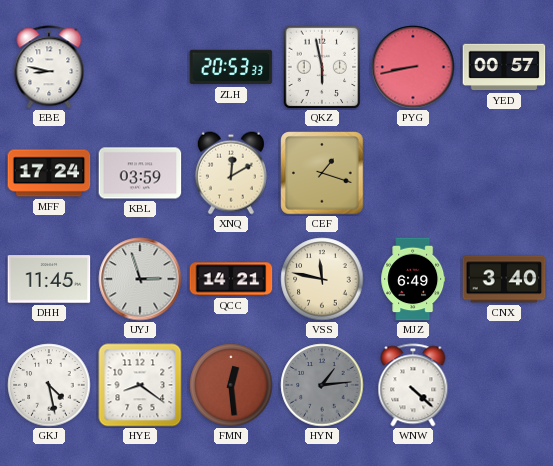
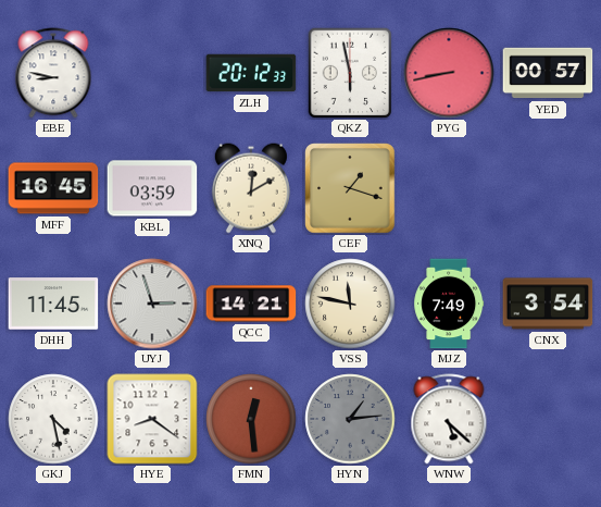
ZLH: 20:53 -> 20:12 (251, 73)
MFF: 17:24 -> 16:45 (53, 188)
MJZ: 6:49 -> 7:49 (449, 304)
CNX: 3:40 -> 3:54 (548, 304)
WNW: 4:22 -> 5:22 (449, 419)
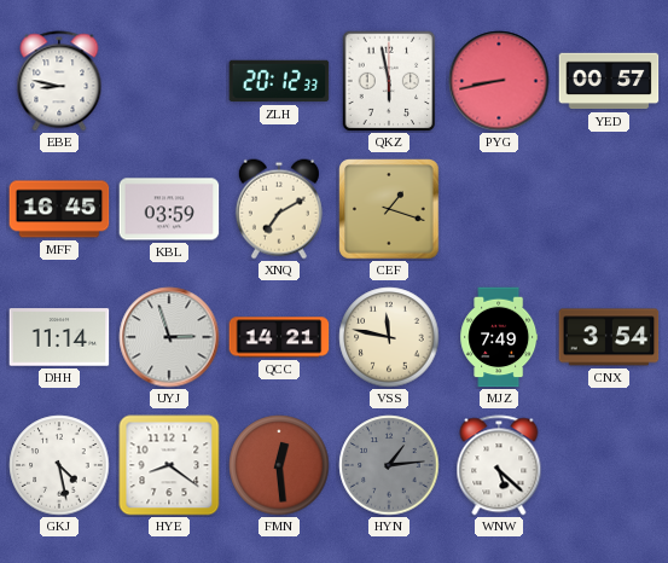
XNQ: 12:10 -> 7:10 (279, 209)
DHH: 11:45 -> 11:14 (59, 337)
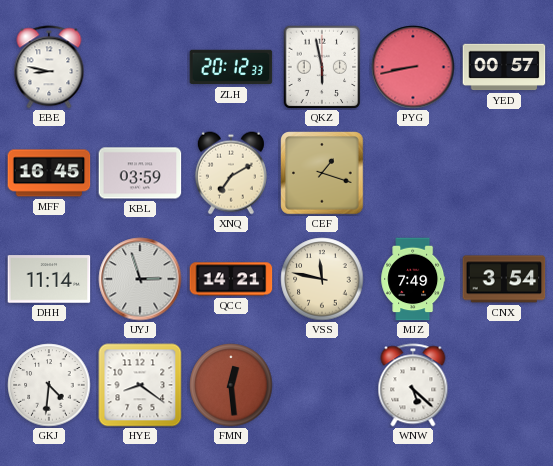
GKJ: 4:28 -> 4:31 (49, 385)
HYN: 1:14 -> none (389, 465)
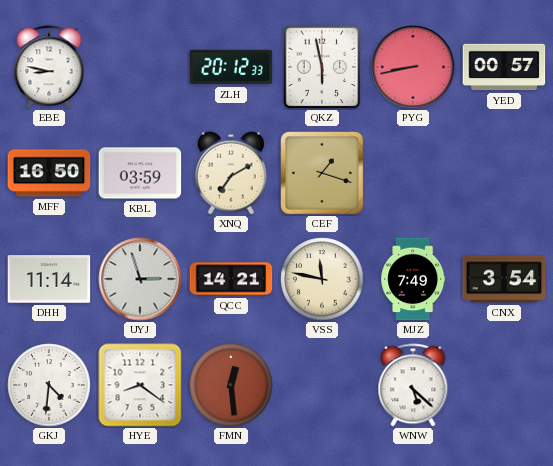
MFF: 16:45 -> 16:50 (49, 173)
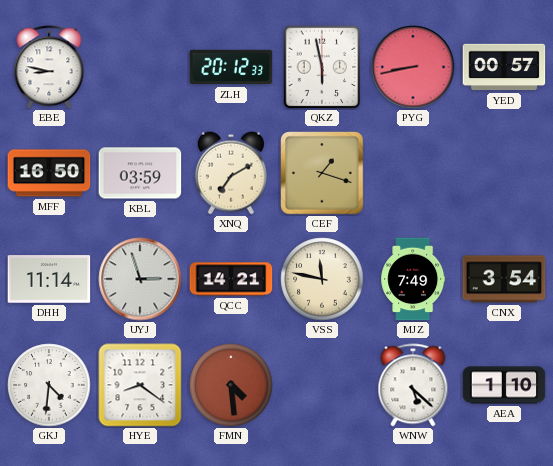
FMN: 12:29 -> 4:29 (231, 385)
AEA: none -> 1:10 (504, 385)
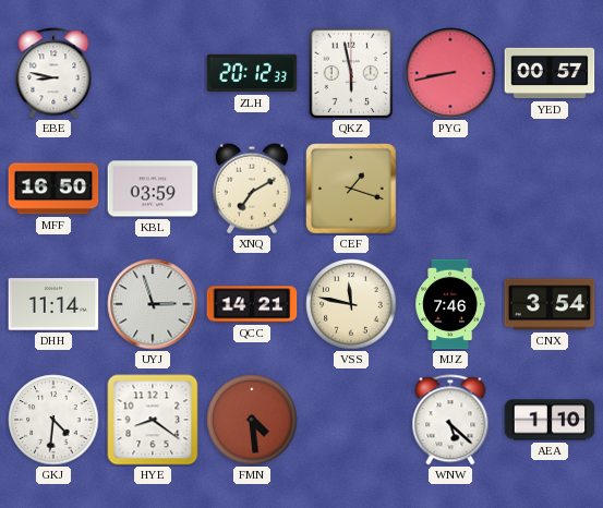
MJZ: 7:49 -> 7:46 (450, 304)
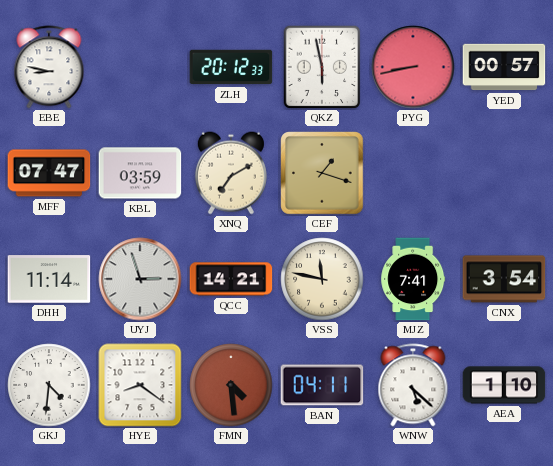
MFF: 16:50 -> 07:47 (49, 173)
MJZ: 7:46 -> 7:41 (413, 279)
BAN: none -> 04:11 (322, 385)
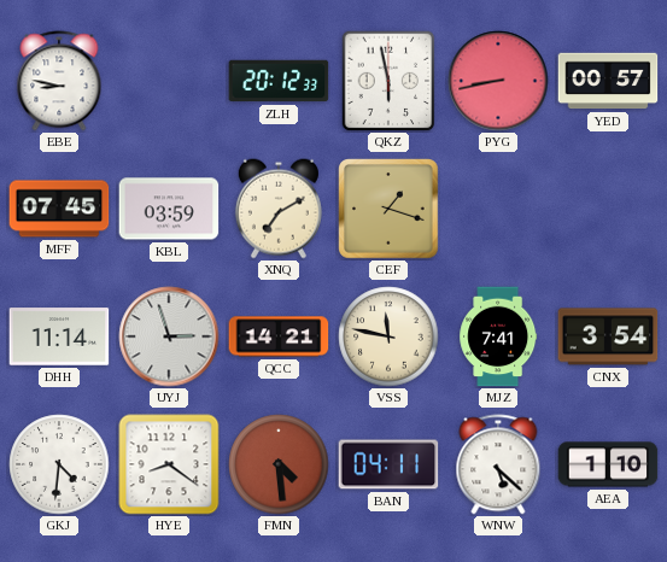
MFF: 07:47 -> 07:45 (59, 209)
